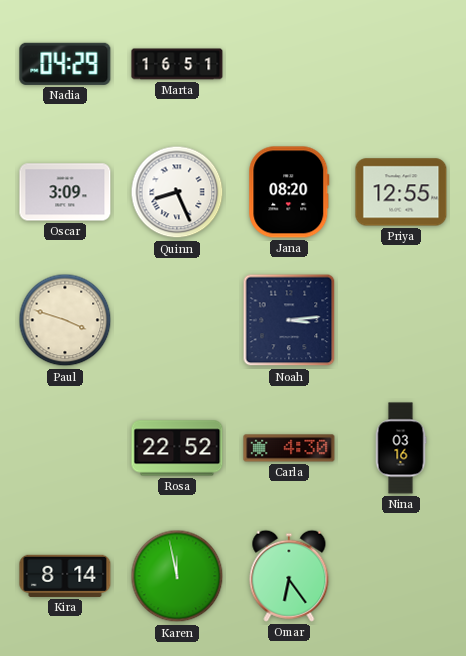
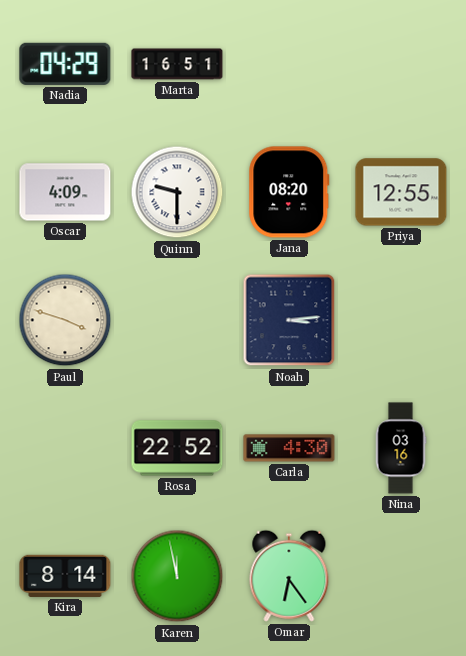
Oscar: 3:09 -> 4:09 (65, 192)
Quinn: 8:26 -> 9:30 (177, 192)
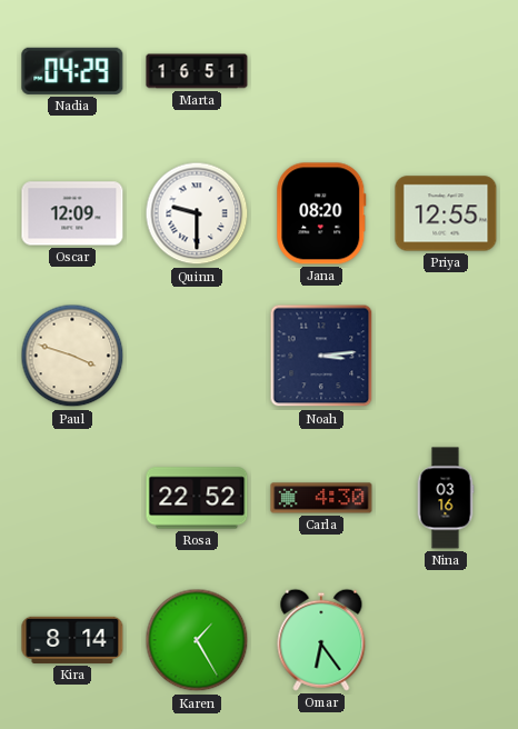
Oscar: 4:09 -> 12:09 (72, 213)
Karen: 11:58 -> 1:25 (197, 640)
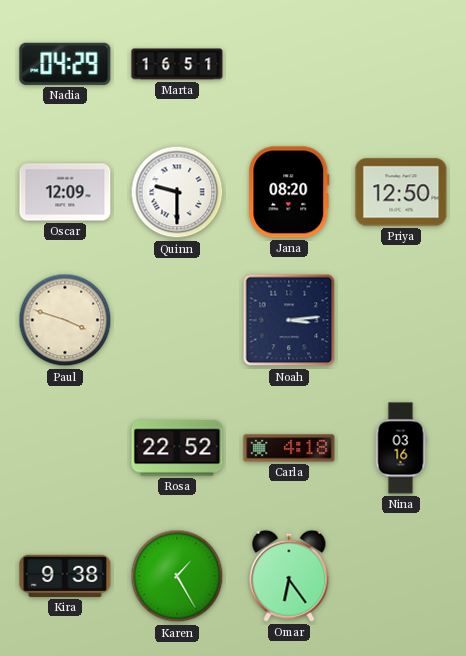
Priya: 12:55 -> 12:50 (401, 192)
Carla: 4:30 -> 4:18 (289, 448)
Kira: 8:14 -> 9:38 (65, 576)
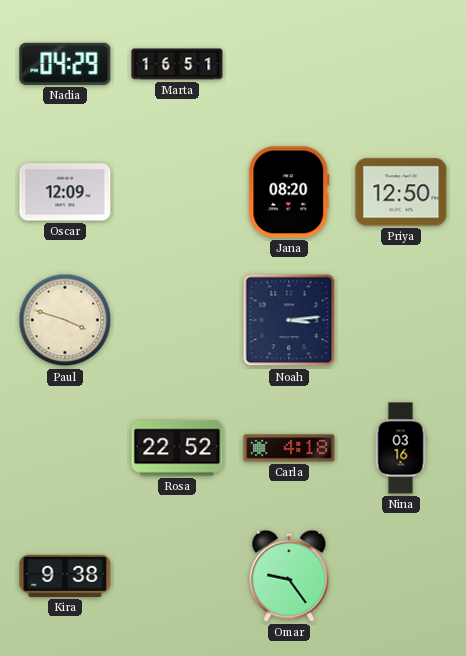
Quinn: 9:30 -> none (177, 192)
Karen: 1:25 -> none (177, 576)
Omar: 6:24 -> 9:24 (289, 576)
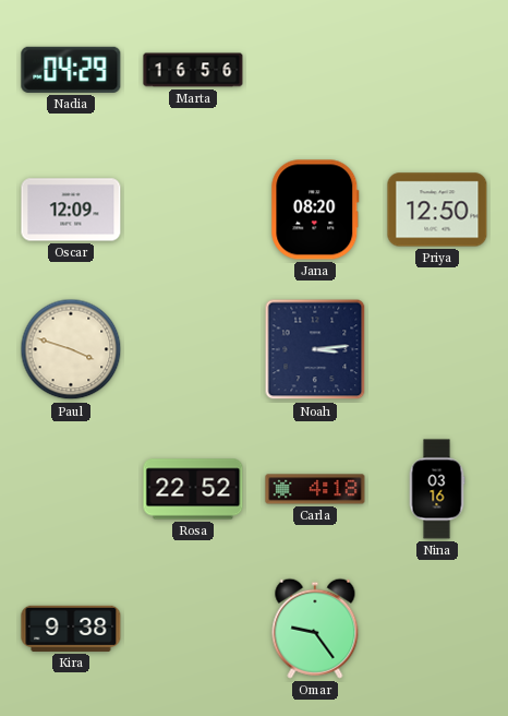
Marta: 16:51 -> 16:56 (193, 70)
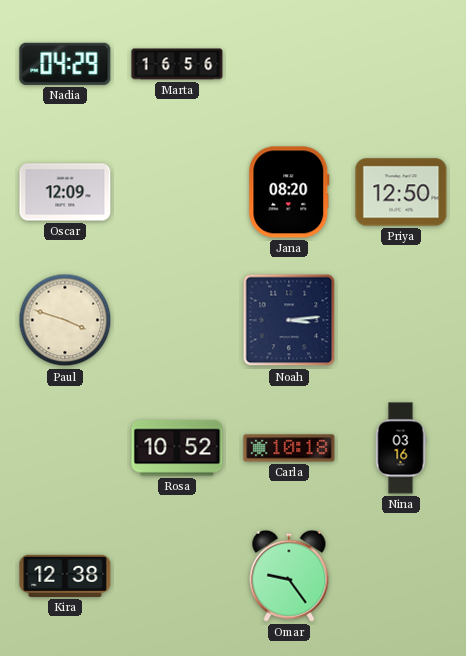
Rosa: 22:52 -> 10:52 (177, 448)
Carla: 4:18 -> 10:18 (289, 448)
Kira: 9:38 -> 12:38 (65, 576)
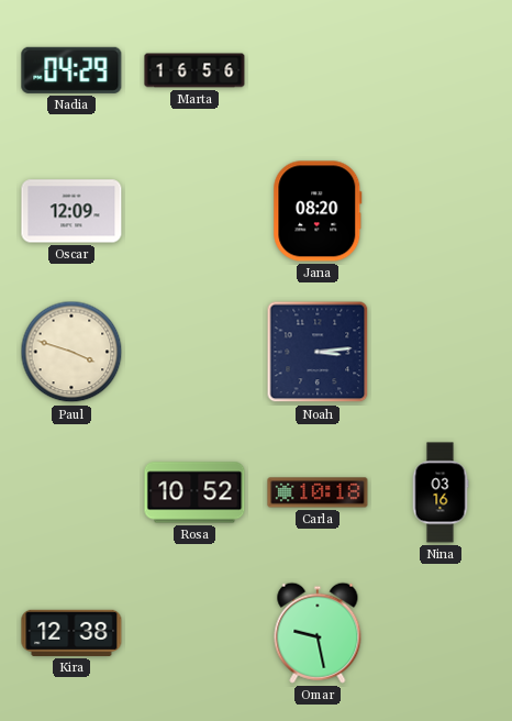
Priya: 12:50 -> none (401, 192)
Omar: 9:24 -> 9:28 (318, 633)
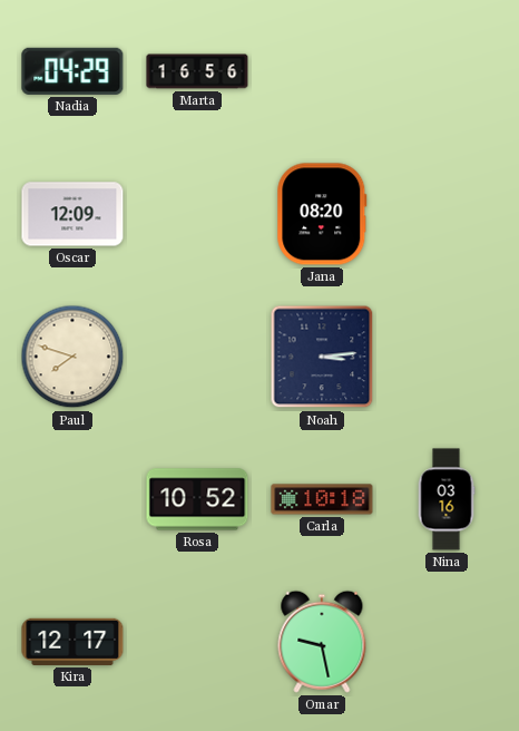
Paul: 3:48 -> 7:48 (72, 357)
Kira: 12:38 -> 12:17 (72, 642)
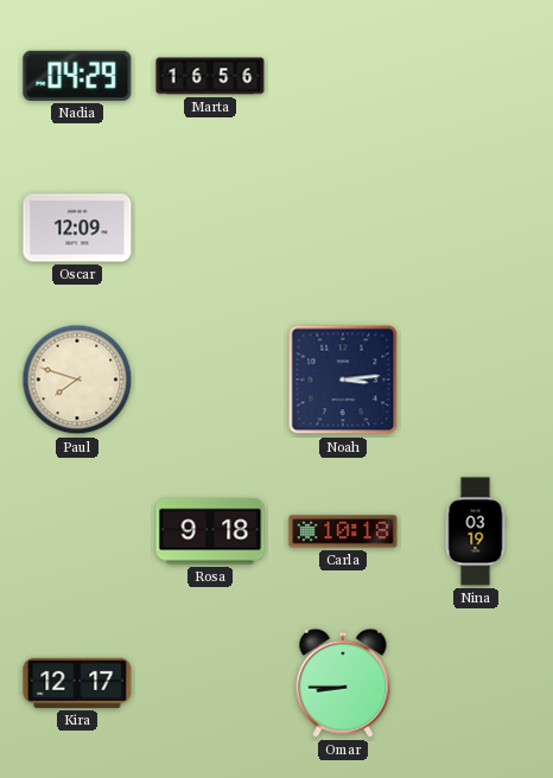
Jana: 08:20 -> none (322, 214)
Rosa: 10:52 -> 9:18 (210, 531)
Nina: 03:16 -> 03:19 (476, 531)
Omar: 9:28 -> 8:45 (343, 683)
